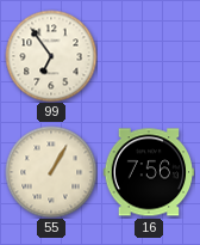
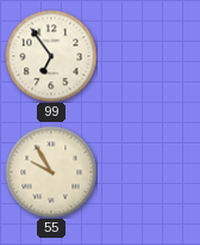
55: 1:05 -> 9:55 (51, 172)
16: 7:56 -> none (149, 172)
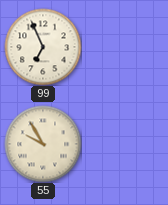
99: 6:54 -> 6:56 (43, 47)
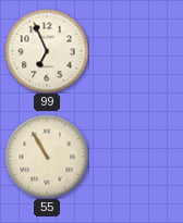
55: 9:55 -> 10:55 (47, 157)
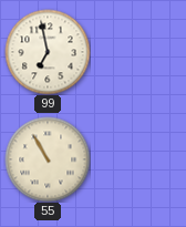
99: 6:56 -> 6:58 (48, 52)
